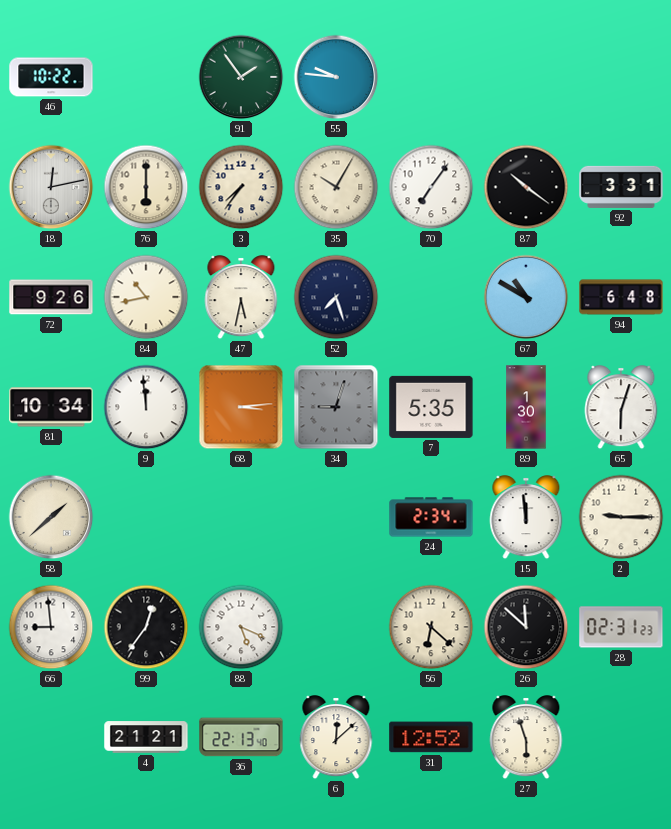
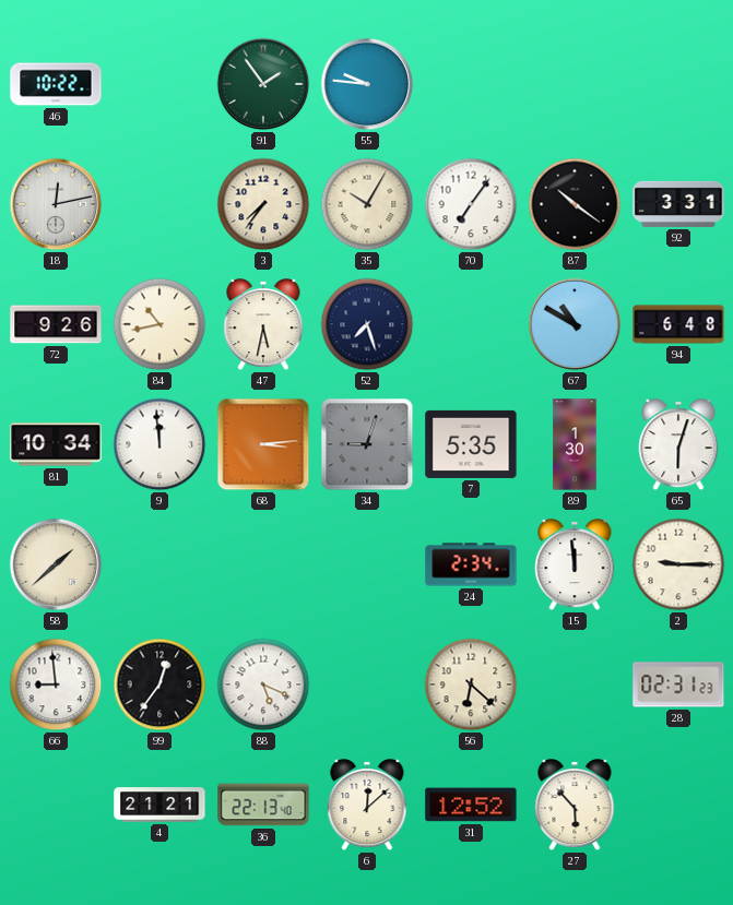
76: 6:00 -> none (146, 187)
26: 11:52 -> none (526, 627)
27: 5:57 -> 5:53 (575, 806)
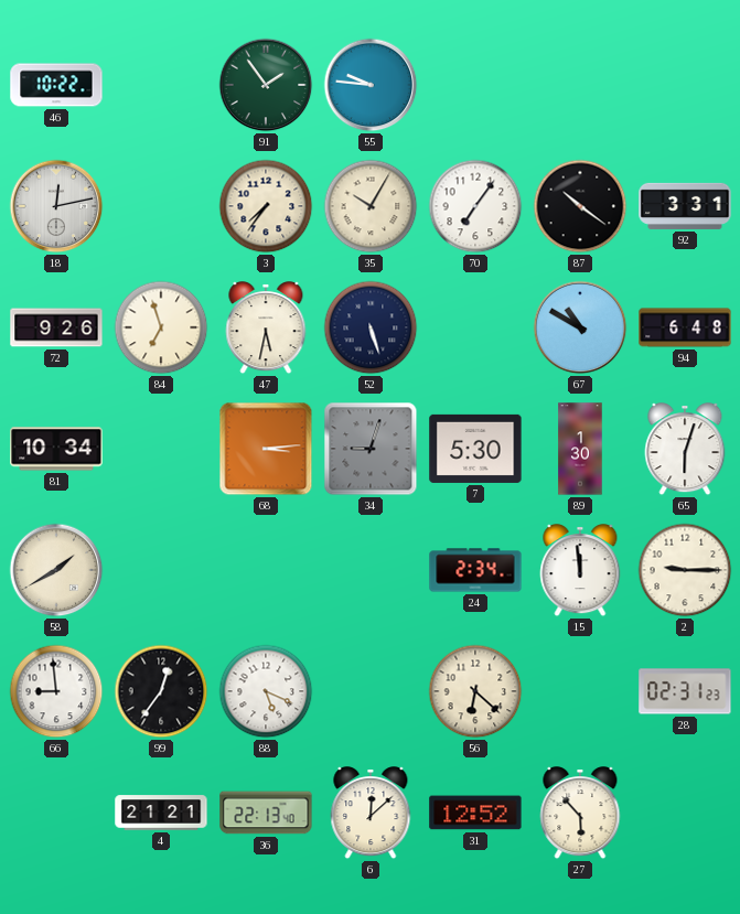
84: 10:43 -> 6:57 (161, 327)
52: 7:27 -> 5:27 (371, 327)
9: 11:59 -> none (159, 444)
7: 5:35 -> 5:30 (475, 449)
58: 1:38 -> 1:40 (56, 570)
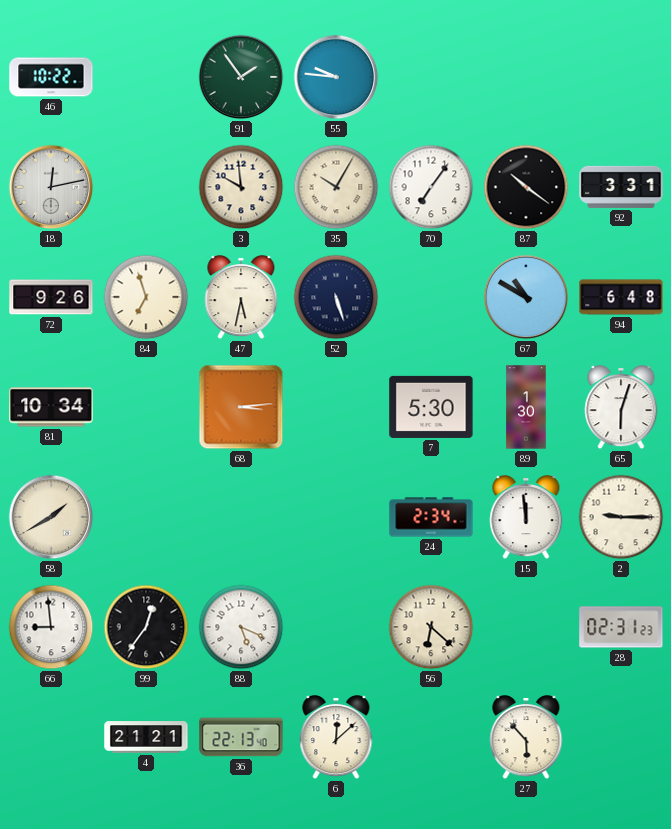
3: 7:36 -> 9:59 (241, 187)
34: 9:03 -> none (371, 449)
31: 12:52 -> none (475, 813)
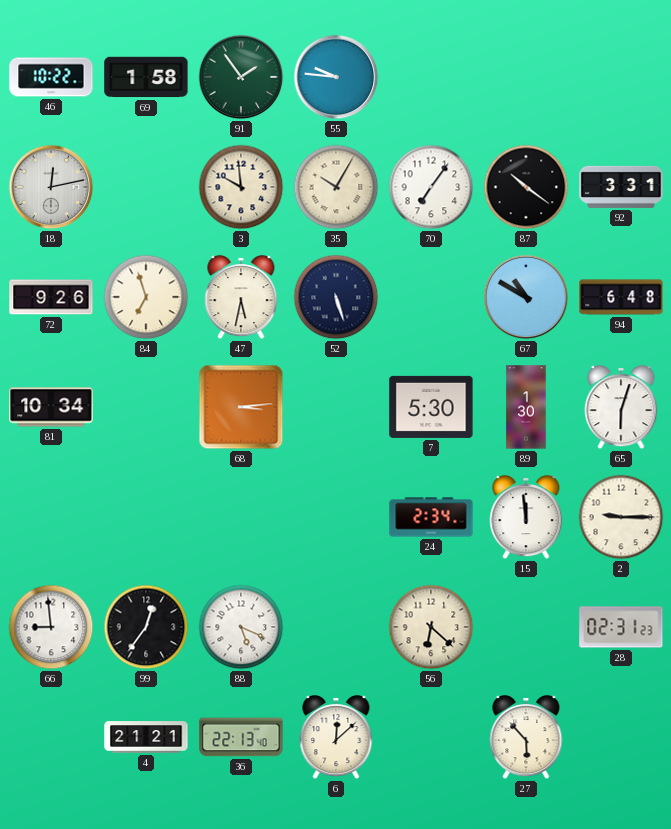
69: none -> 1:58 (146, 77)
58: 1:40 -> none (51, 517)
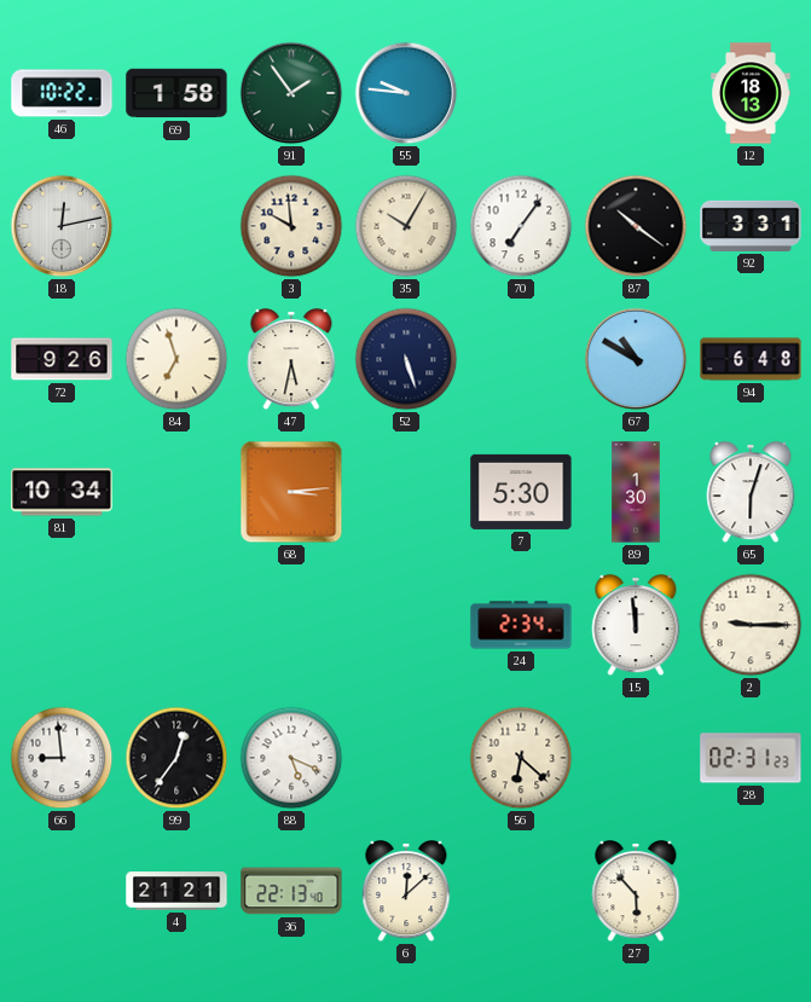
12: none -> 18:13 (751, 93)
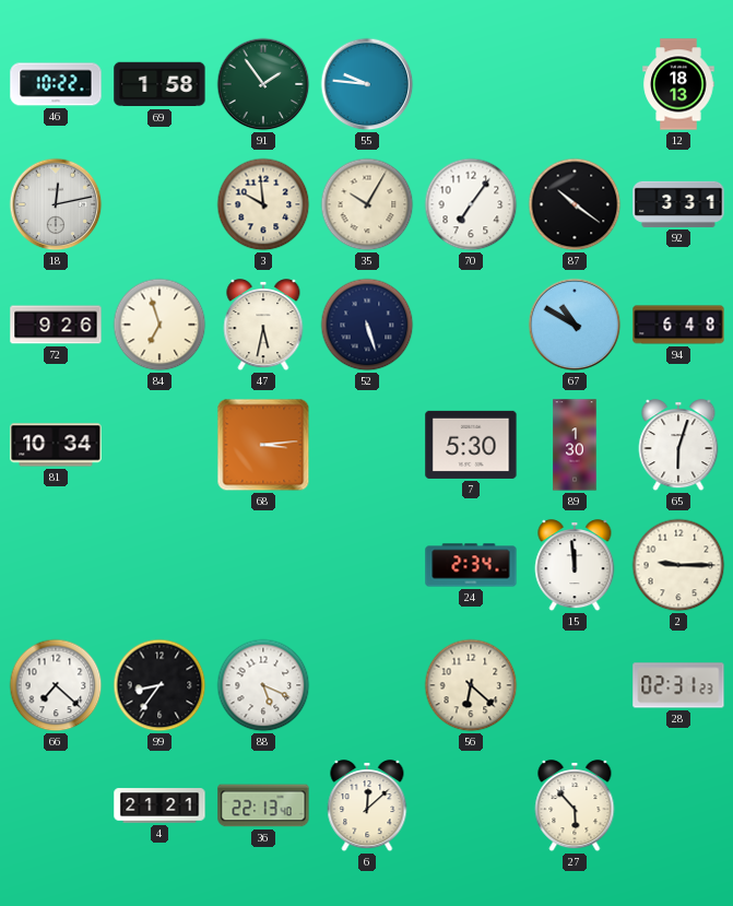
66: 8:59 -> 7:22 (56, 685)
99: 12:36 -> 8:36 (159, 685)
